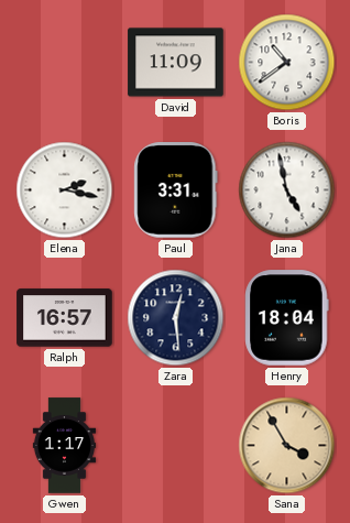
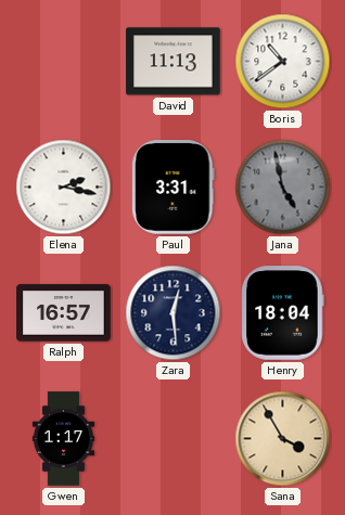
David: 11:09 -> 11:13 (174, 62)
Jana dial: white -> grey (283, 188)
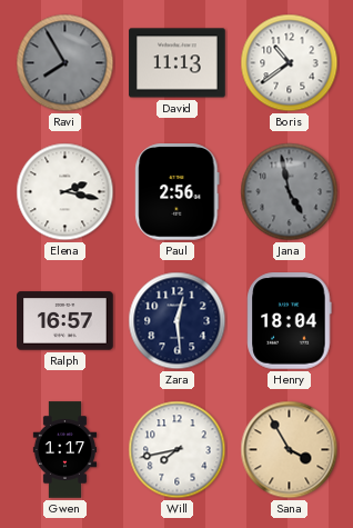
Ravi: none -> 7:55 (65, 63)
Paul: 3:31 -> 2:56 (178, 192)
Will: none -> 7:43 (178, 450)
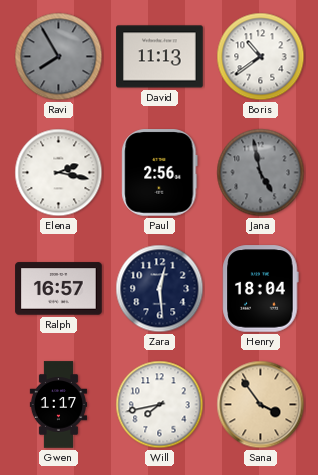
Sana: 3:55 -> 3:54 (261, 405)
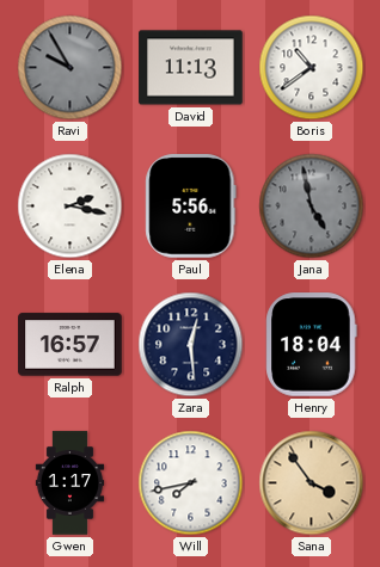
Ravi: 7:55 -> 9:55 (71, 68)
Paul: 2:56 -> 5:56 (191, 207)
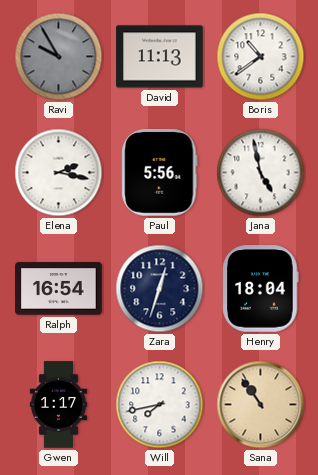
Jana dial: grey -> white (261, 173)
Ralph: 16:57 -> 16:54 (59, 289)
Zara: 12:29 -> 12:33 (160, 289)
Sana: 3:54 -> 10:54 (261, 405)
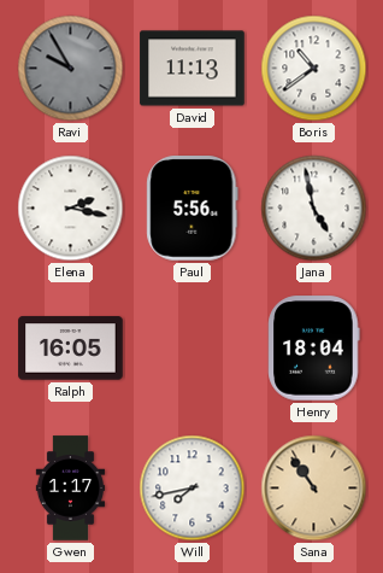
Ralph: 16:54 -> 16:05 (71, 349)
Zara: 12:33 -> none (160, 289)
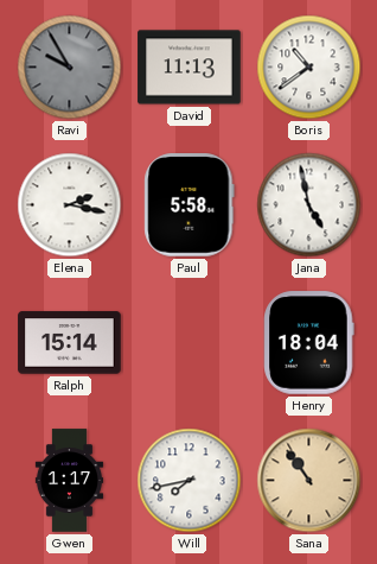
Paul: 5:56 -> 5:58 (190, 205)
Ralph: 16:05 -> 15:14 (70, 343)
